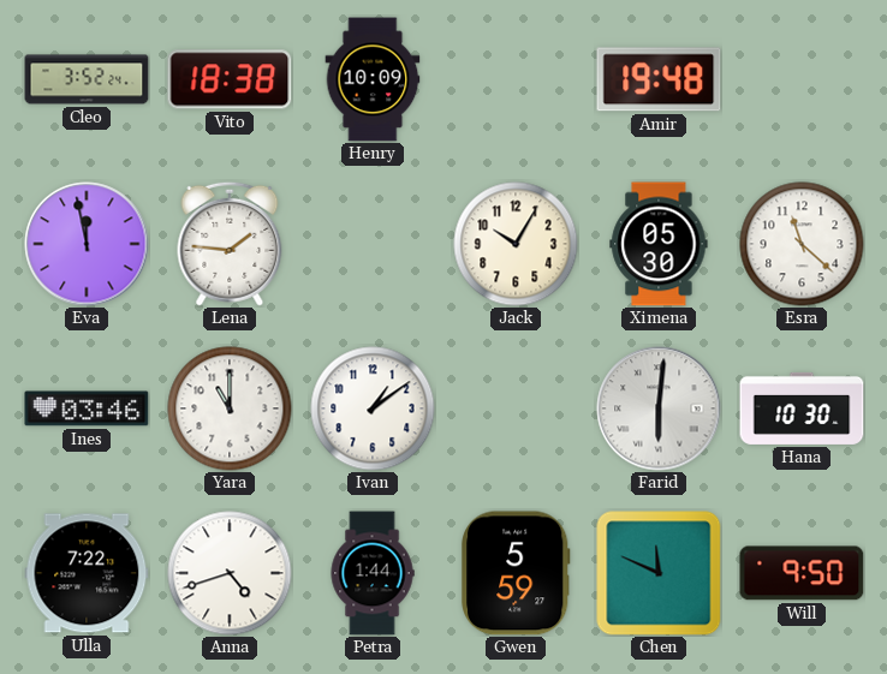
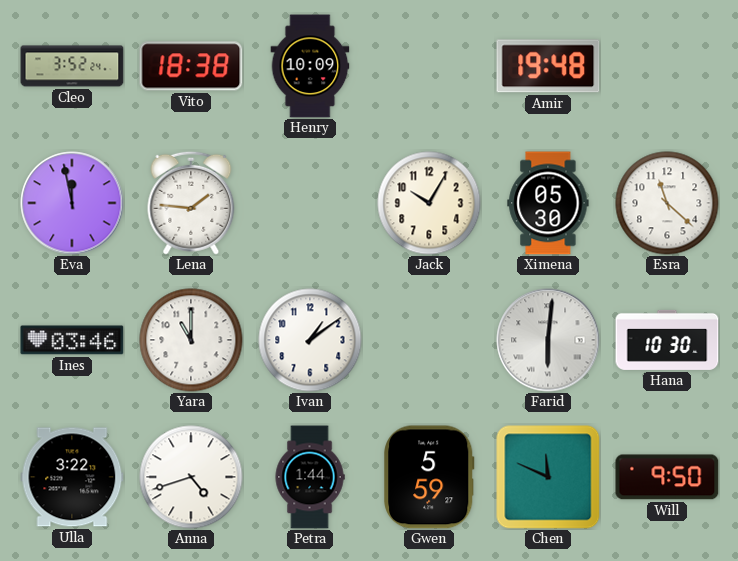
Ulla: 7:22 -> 3:22 (72, 477)
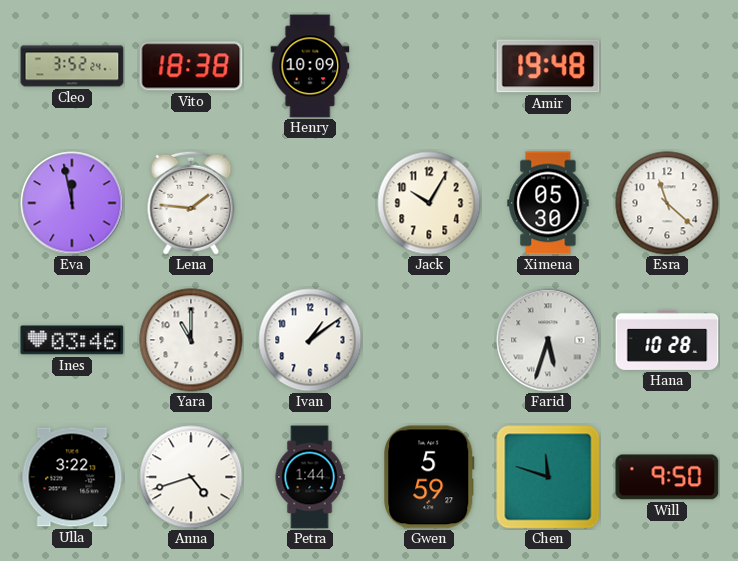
Farid: 6:01 -> 5:33 (548, 340)
Hana: 10:30 -> 10:28 (667, 340)
Chen: 11:49 -> 11:48 (548, 477)
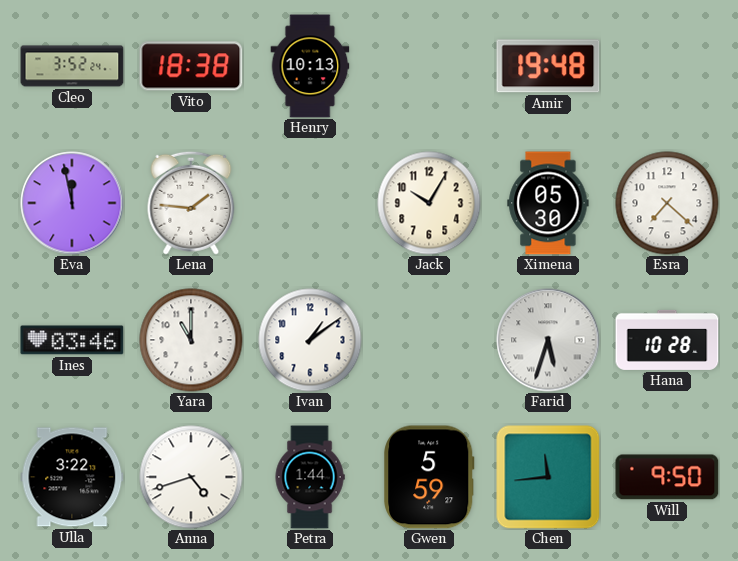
Henry: 10:09 -> 10:13 (310, 66)
Esra: 11:22 -> 7:22 (667, 203)
Chen: 11:48 -> 11:44 (548, 477)
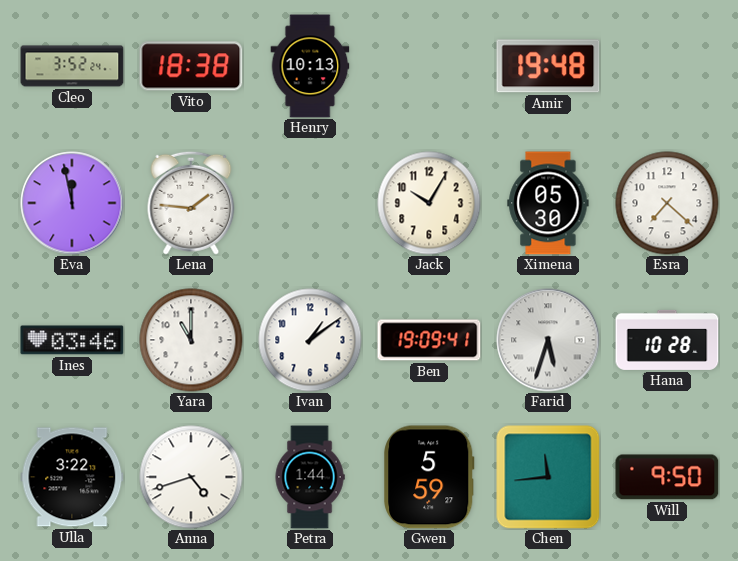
Ben: none -> 19:09 (429, 340)
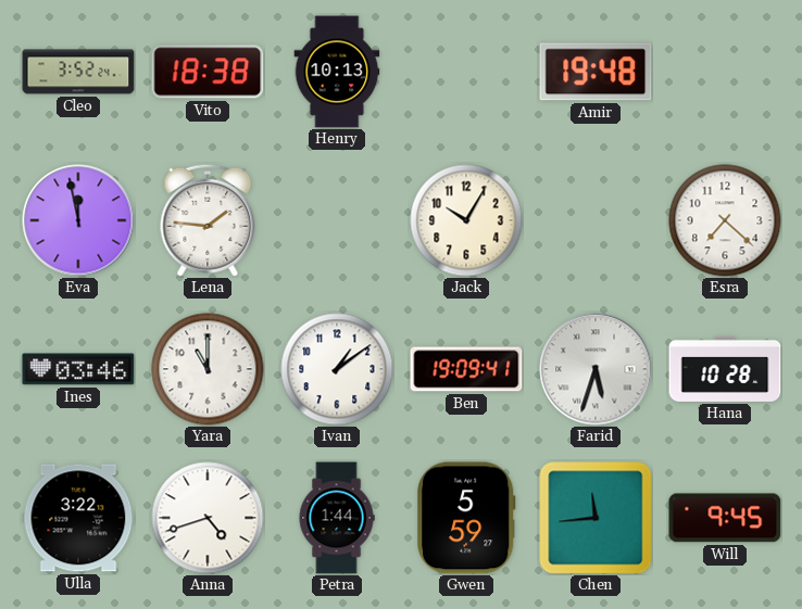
Ximena: 05:30 -> none (548, 203)
Will: 9:50 -> 9:45 (725, 518)
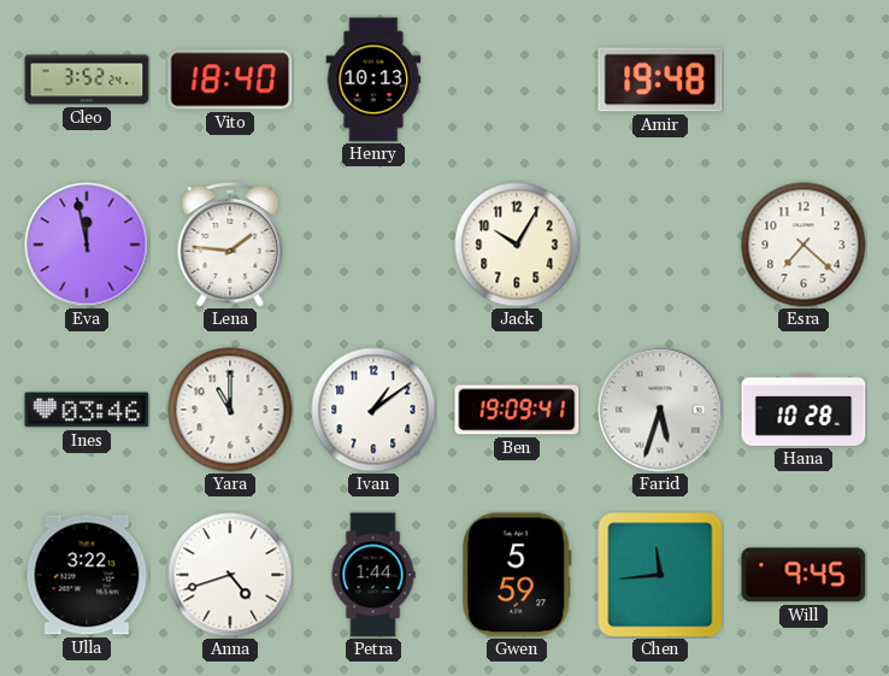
Vito: 18:38 -> 18:40 (230, 80)
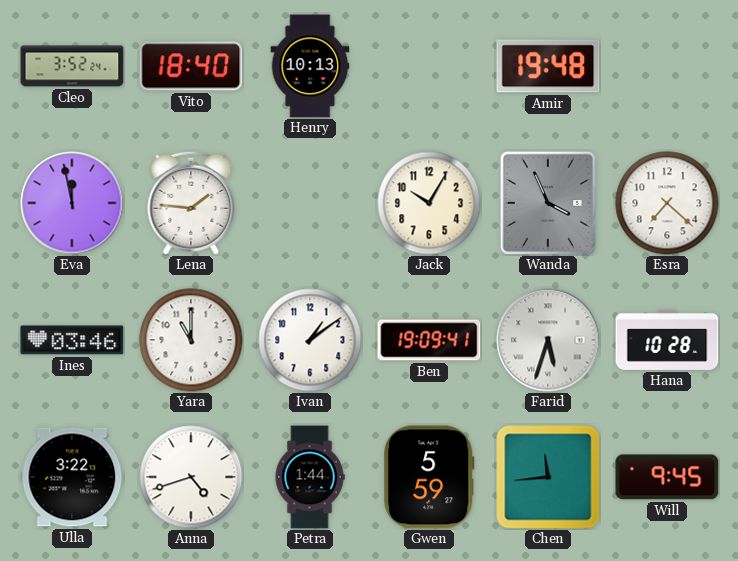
Wanda: none -> 3:56 (548, 203)
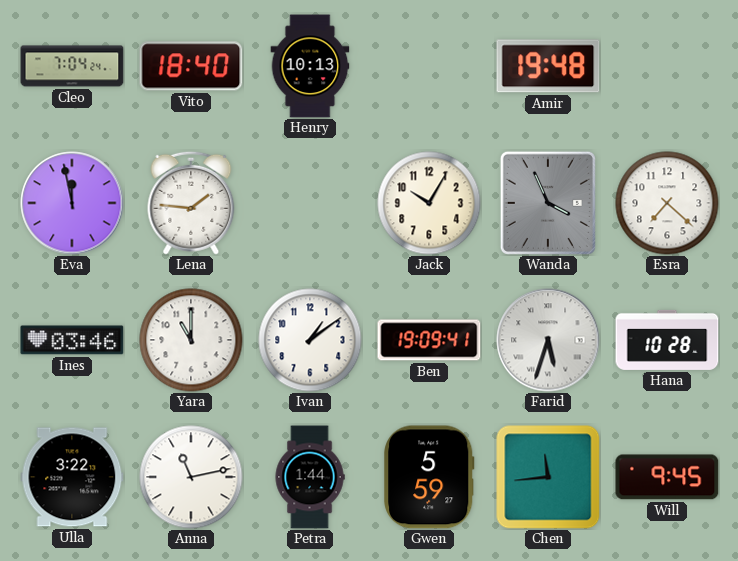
Cleo: 3:52 -> 7:04 (72, 66)
Anna: 4:42 -> 11:13 (191, 477)
